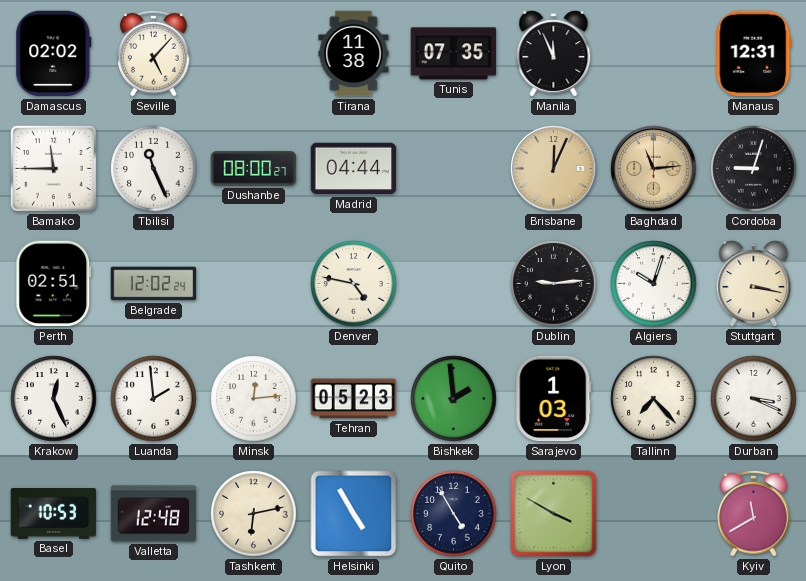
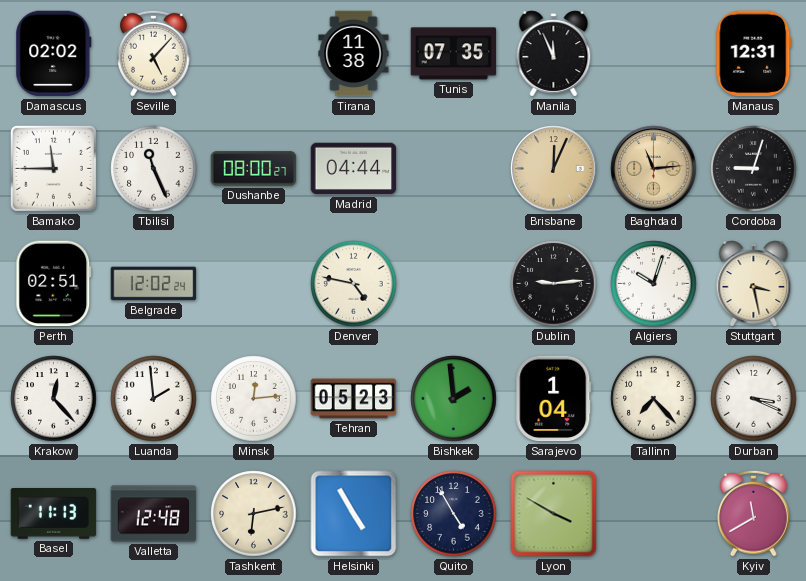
Stuttgart: 3:17 -> 3:28 (754, 284)
Krakow: 12:26 -> 12:23 (54, 399)
Sarajevo: 1:03 -> 1:04 (554, 399)
Basel: 10:53 -> 11:13 (54, 514)
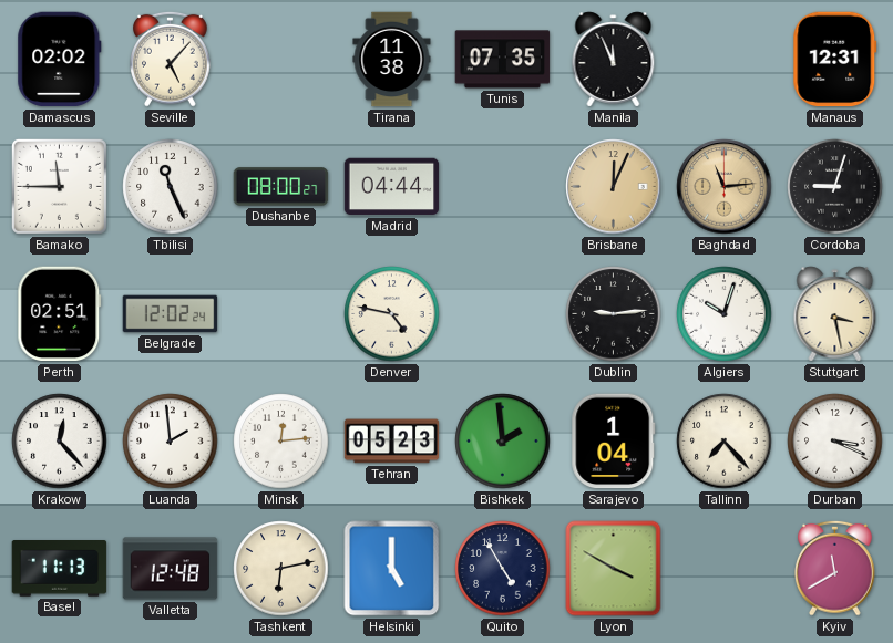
Helsinki: 4:55 -> 5:00 (392, 569)
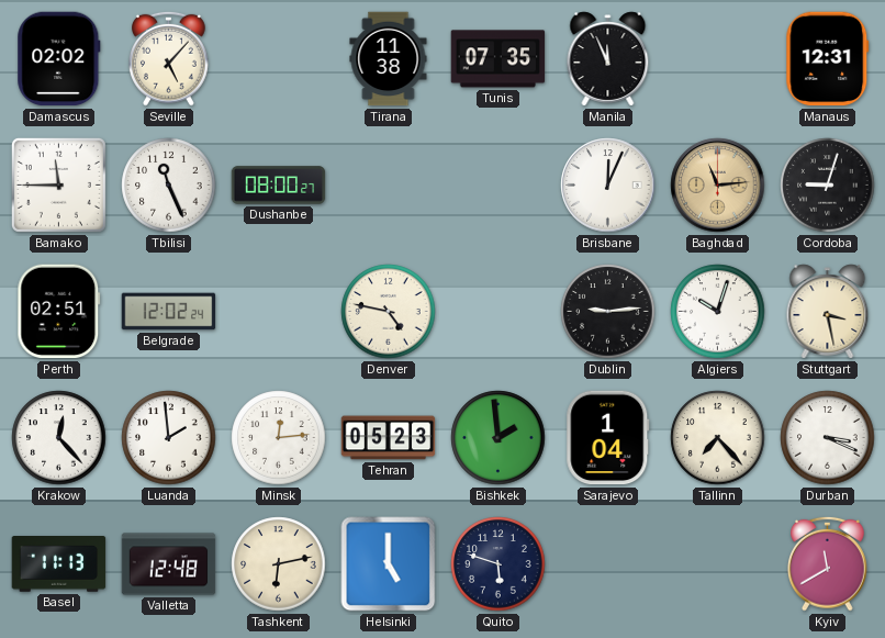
Madrid: 04:44 -> none (392, 187)
Brisbane dial: champagne -> white (608, 186)
Quito: 4:55 -> 5:48 (498, 564)
Lyon: 3:50 -> none (614, 569)
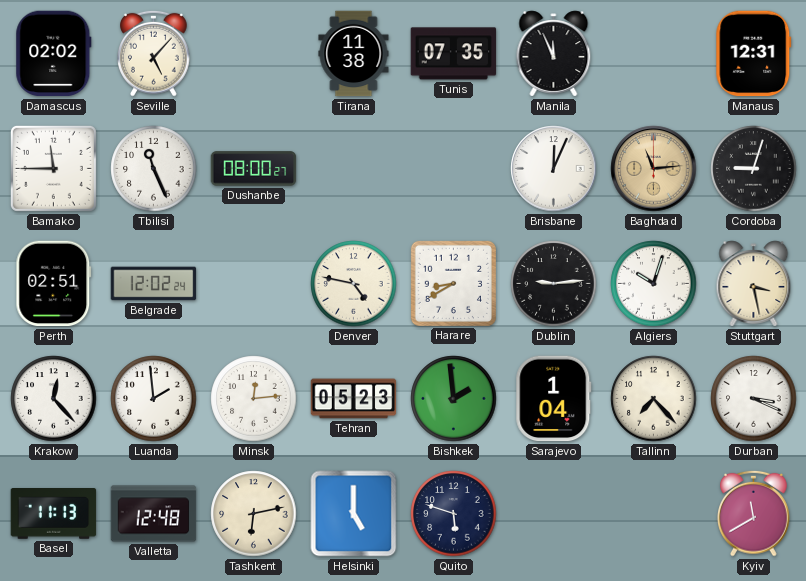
Harare: none -> 8:40 (453, 283)
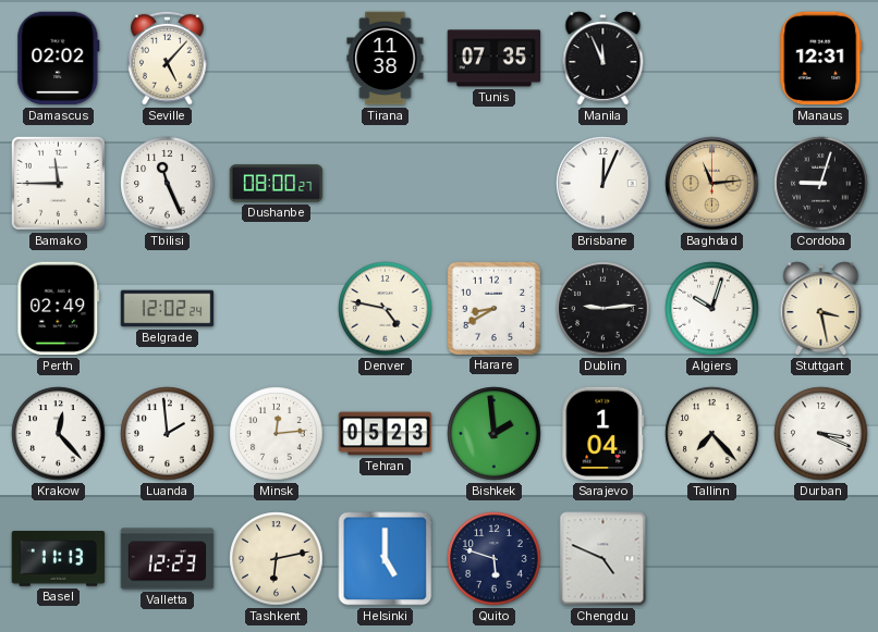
Perth: 02:51 -> 02:49 (59, 309)
Valletta: 12:48 -> 12:23 (168, 559)
Chengdu: none -> 4:49 (603, 559)
Kyiv: 11:40 -> none (754, 513)
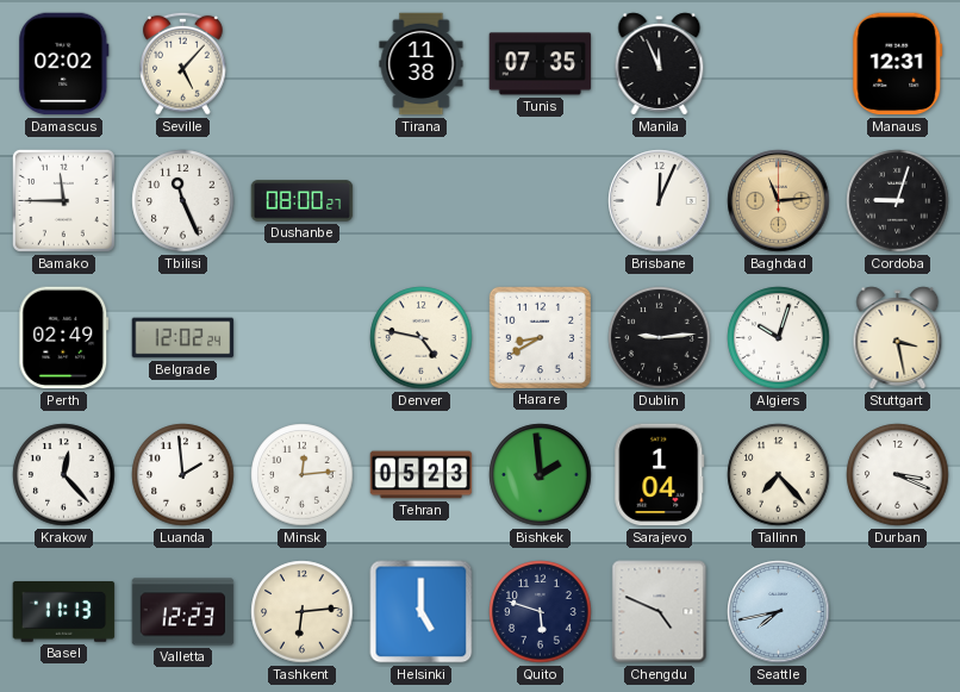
Tashkent: 6:13 -> 6:14 (303, 612)
Seattle: none -> 7:43 (779, 612)
